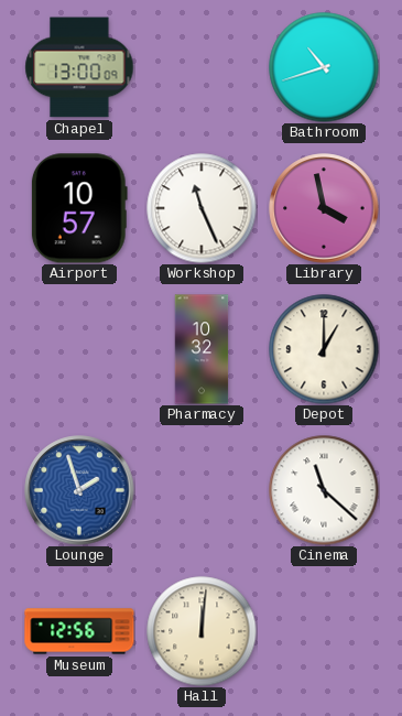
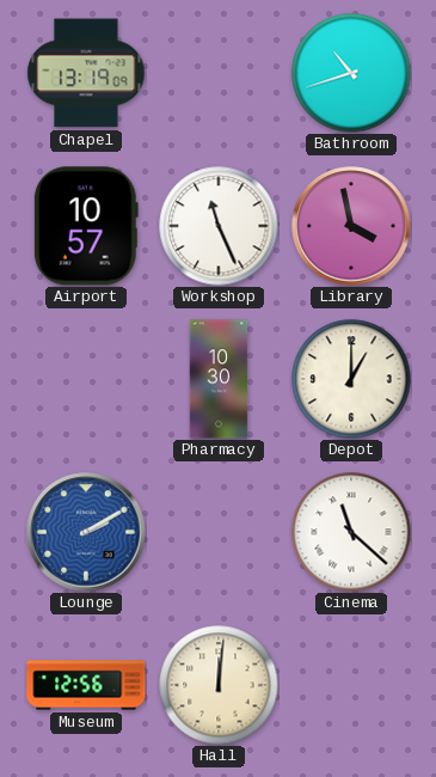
Chapel: 13:00 -> 13:19 (86, 73)
Pharmacy: 10:32 -> 10:30 (219, 379)
Lounge: 1:57 -> 2:10 (86, 532)
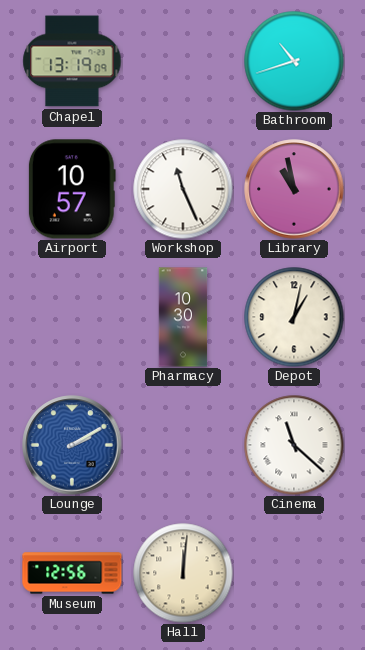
Library: 3:58 -> 10:58 (294, 189)
Depot: 1:00 -> 1:02 (294, 317)
